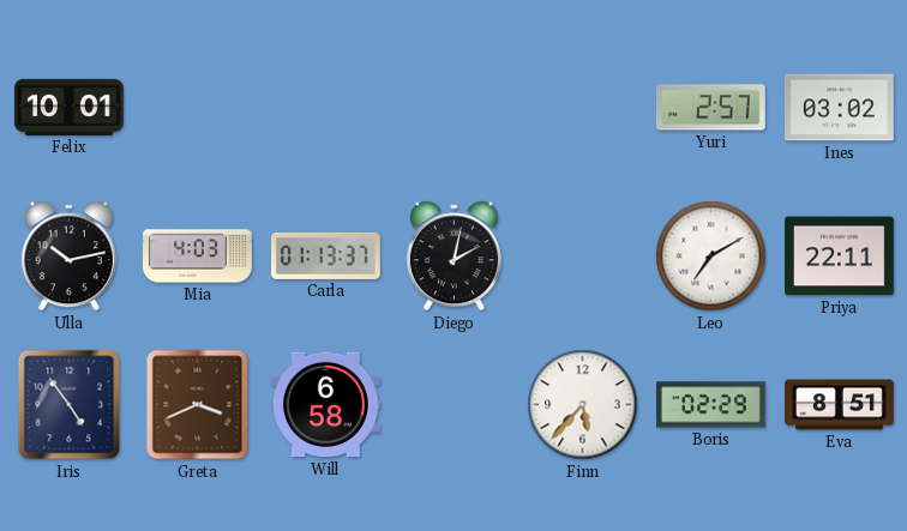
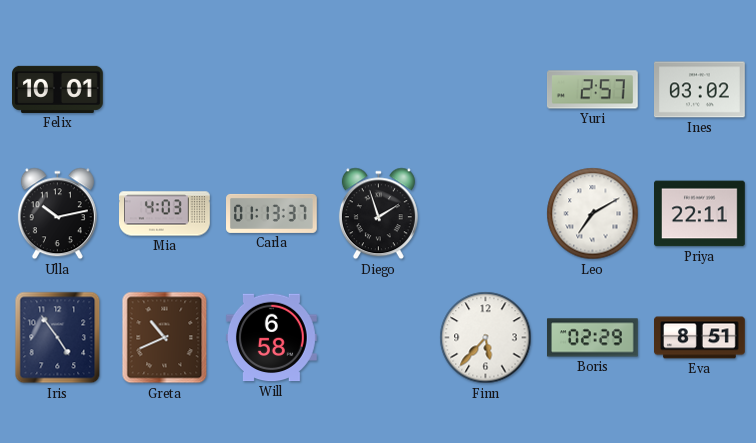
Diego: 2:02 -> 1:57 (378, 214)
Greta: 3:41 -> 10:41 (165, 338)
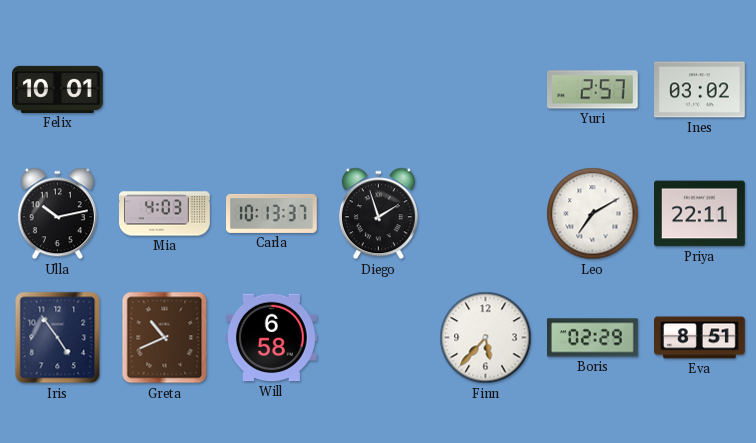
Carla: 01:13 -> 10:13 (272, 213)
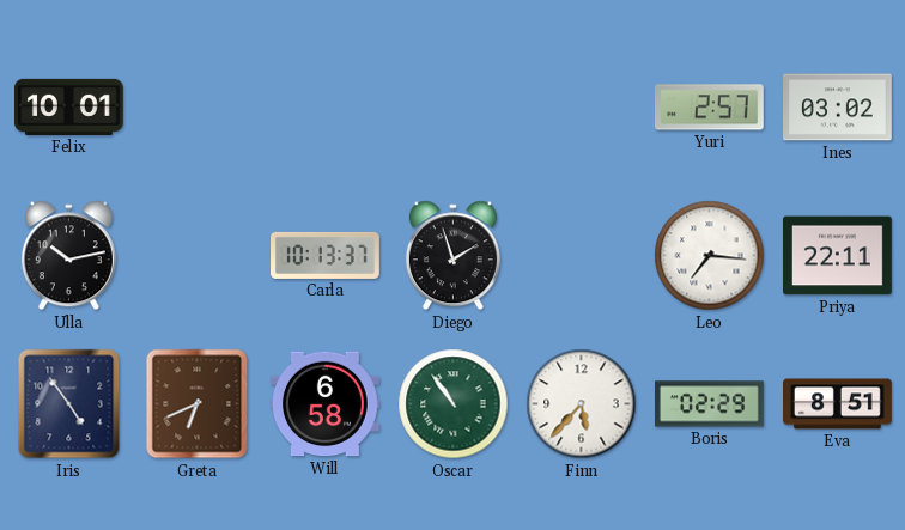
Mia: 4:03 -> none (165, 214)
Leo: 7:10 -> 7:16 (710, 256)
Greta: 10:41 -> 6:41 (198, 404)
Oscar: none -> 10:54 (454, 404)
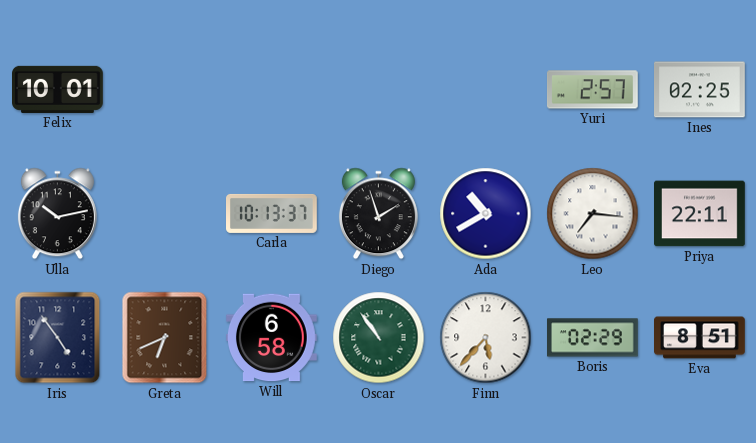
Ines: 03:02 -> 02:25 (700, 90)
Ada: none -> 10:40 (486, 214)
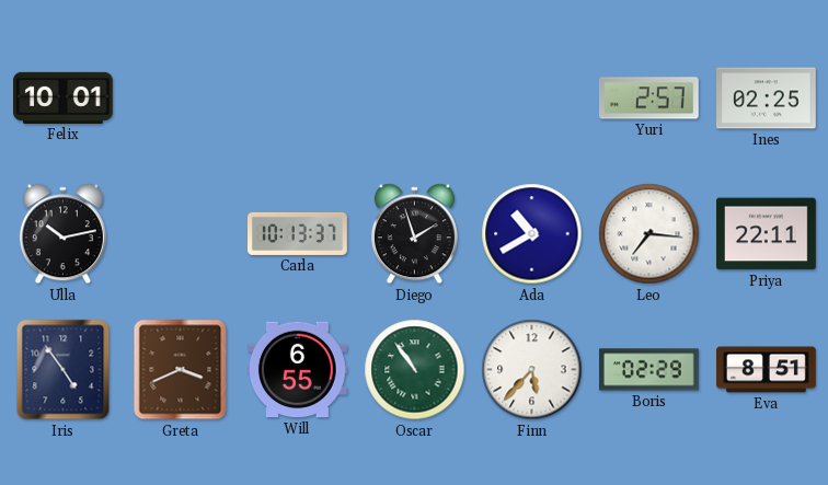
Greta: 6:41 -> 3:41 (181, 370)
Will: 6:58 -> 6:55 (297, 370)
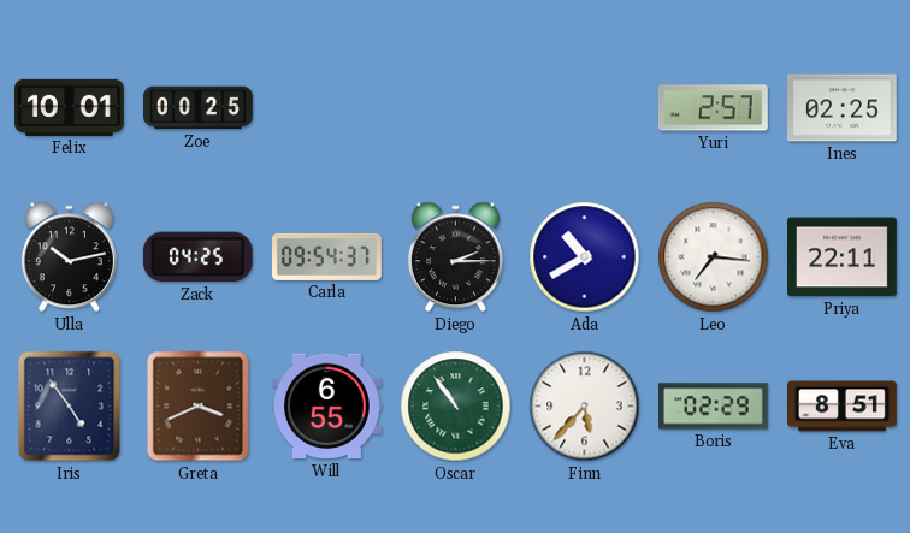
Zoe: none -> 00:25 (199, 108)
Zack: none -> 04:25 (197, 257)
Carla: 10:13 -> 09:54 (327, 256)
Diego: 1:57 -> 2:15 (455, 257)
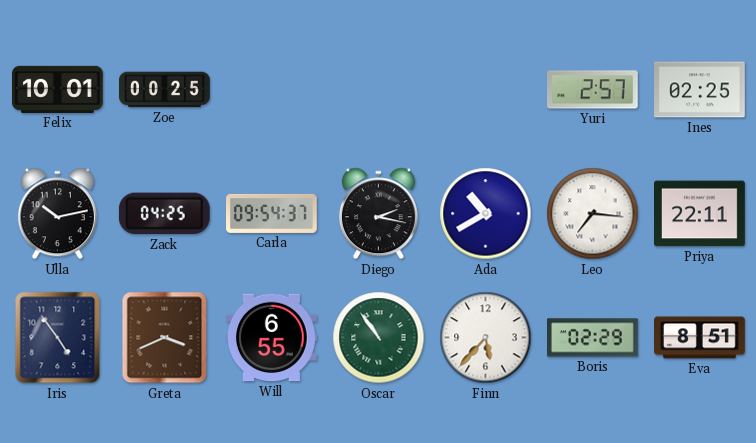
Diego: 2:15 -> 2:17 (378, 214)
